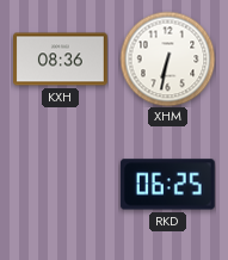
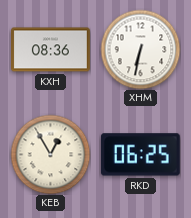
KEB: none -> 12:55 (50, 154)
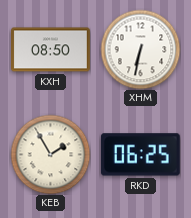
KXH: 08:36 -> 08:50 (51, 50)
KEB: 12:55 -> 1:55 (50, 154)
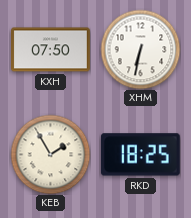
KXH: 08:50 -> 07:50 (51, 50)
RKD: 06:25 -> 18:25 (140, 155)
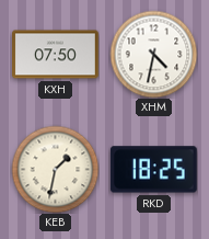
XHM: 6:32 -> 4:32 (153, 54)
KEB: 1:55 -> 1:32 (55, 169)
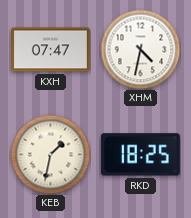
KXH: 07:50 -> 07:47 (51, 50)
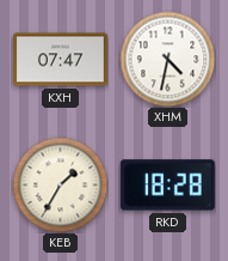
KEB: 1:32 -> 1:35 (60, 184)
RKD: 18:25 -> 18:28 (167, 186)
